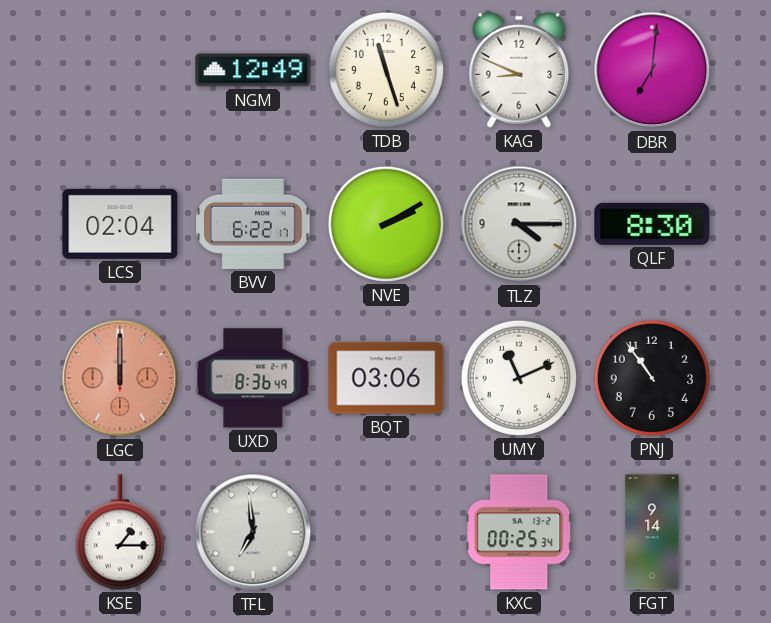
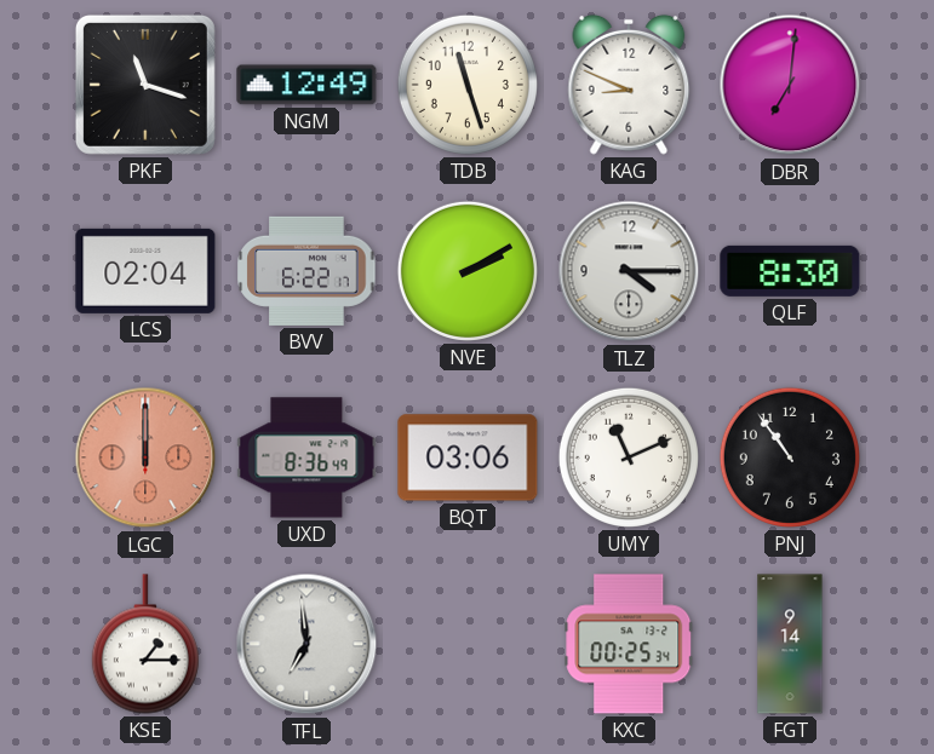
PKF: none -> 11:18 (145, 85)
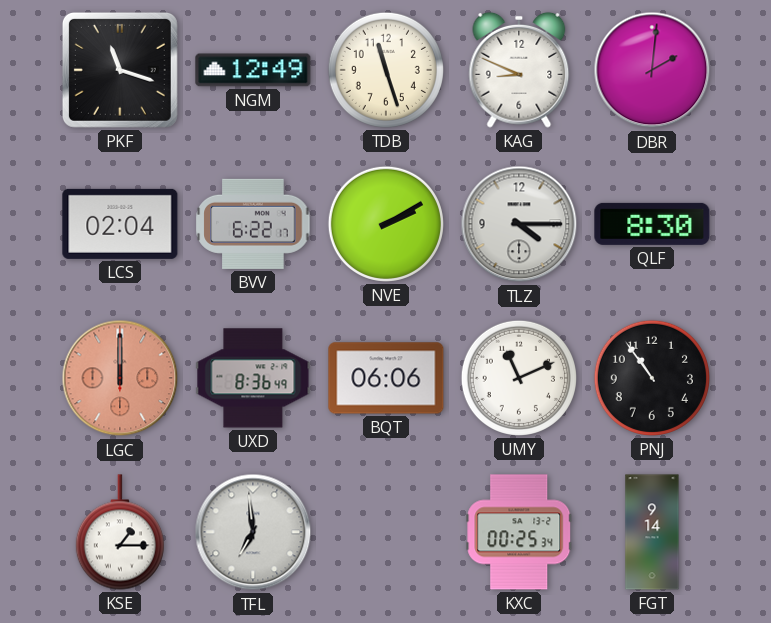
DBR: 7:01 -> 2:01 (652, 70)
BQT: 03:06 -> 06:06 (386, 378)
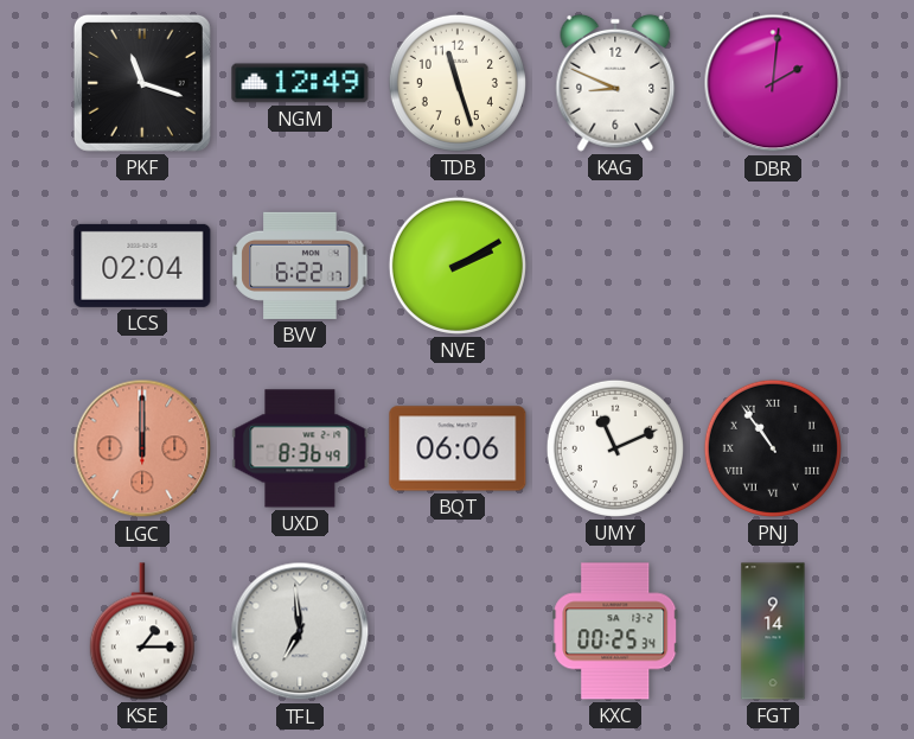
TLZ: 4:15 -> none (519, 224)
QLF: 8:30 -> none (652, 224)
PNJ numerals: Arabic -> Roman (773, 448)
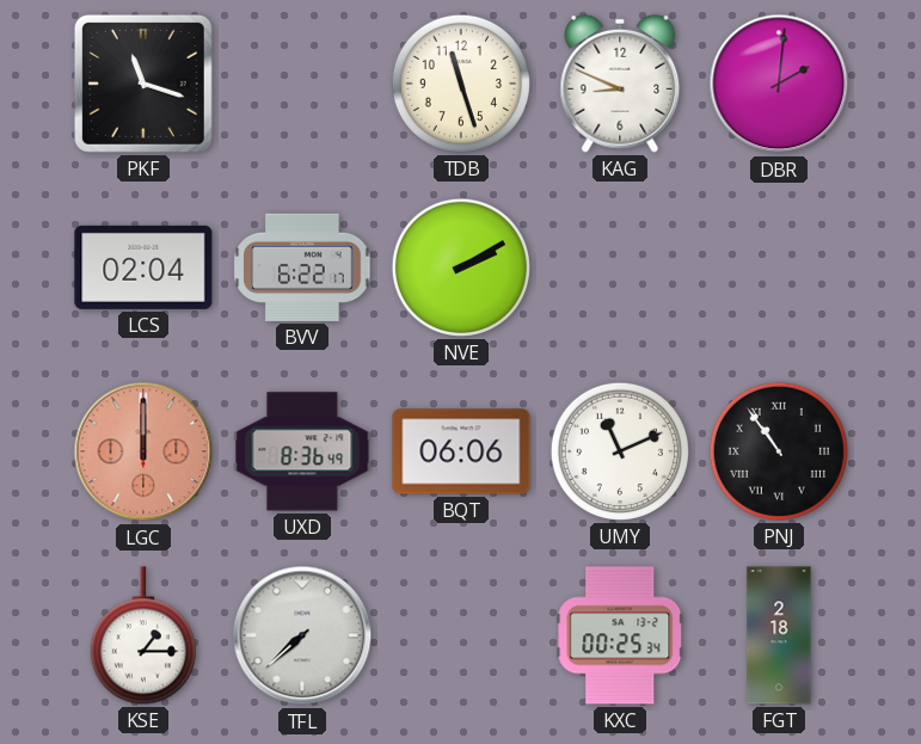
NGM: 12:49 -> none (300, 83)
TFL: 6:59 -> 7:38 (302, 635)
FGT: 9:14 -> 2:18 (779, 635)
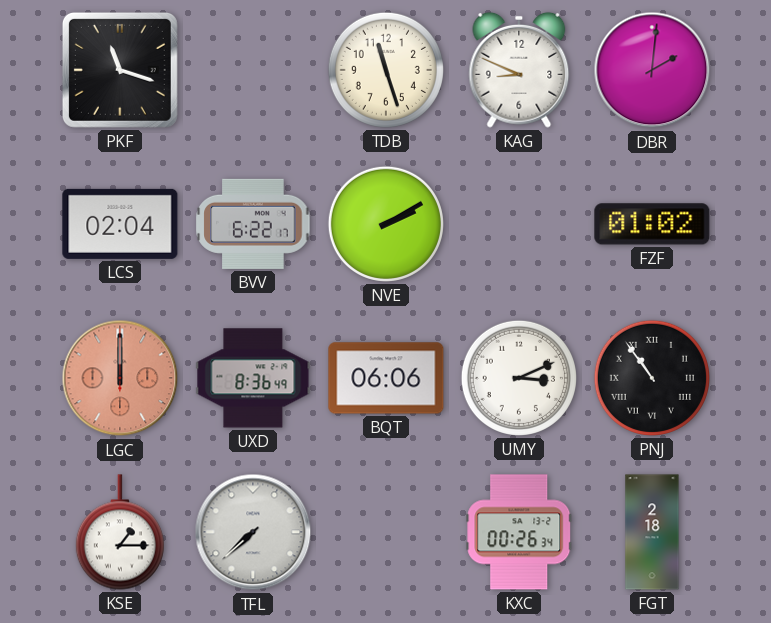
FZF: none -> 01:02 (652, 224)
UMY: 11:11 -> 3:11 (519, 378)
KXC: 00:25 -> 00:26 (519, 532)
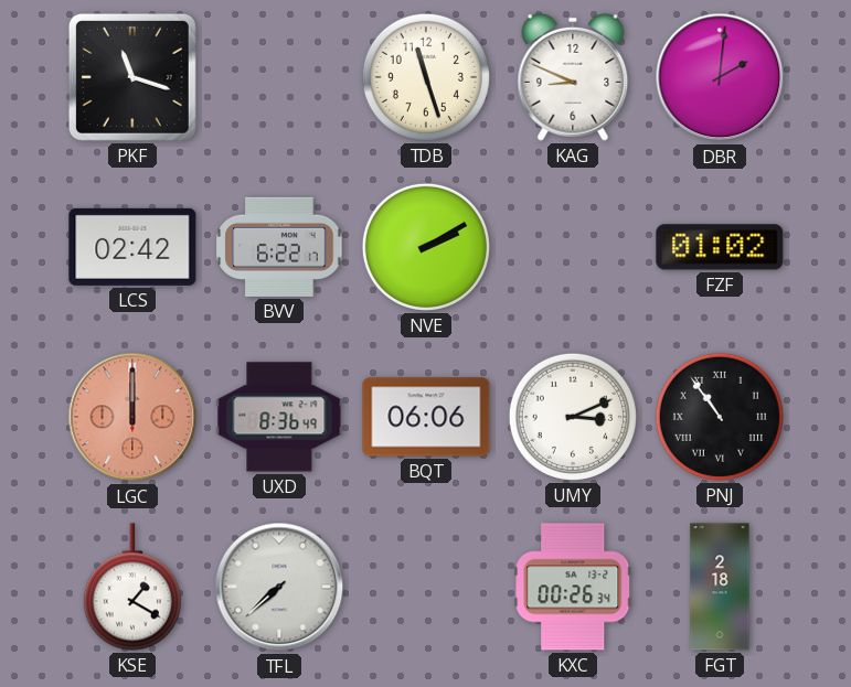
LCS: 02:04 -> 02:42 (132, 247)
KSE: 1:15 -> 1:20 (132, 587)
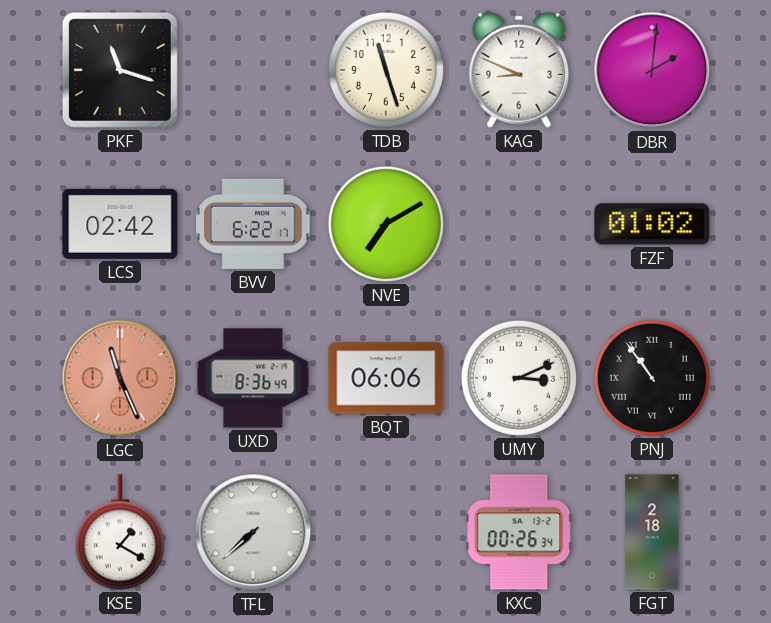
NVE: 2:10 -> 7:10 (386, 224)
LGC: 12:00 -> 11:26 (120, 378)
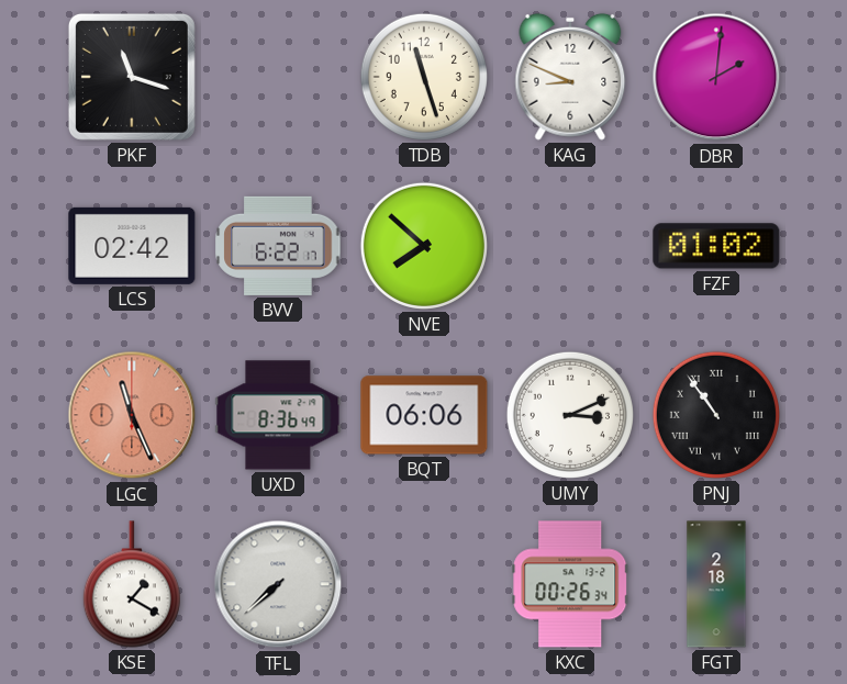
NVE: 7:10 -> 7:52 (424, 246)
